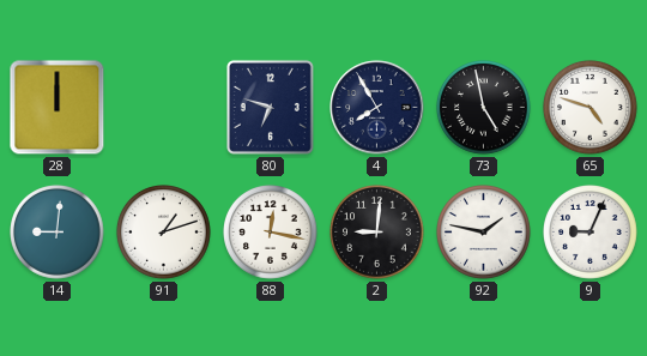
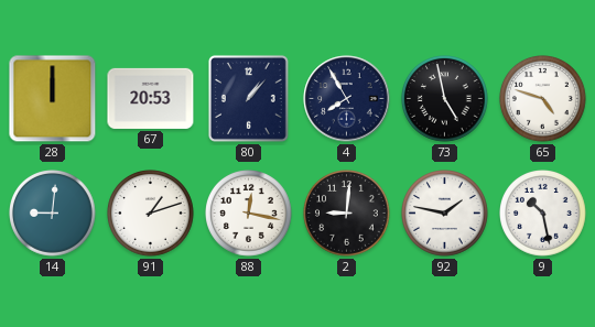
67: none -> 20:53 (151, 98)
80: 6:48 -> 1:07 (248, 98)
9: 9:04 -> 10:28 (543, 214)
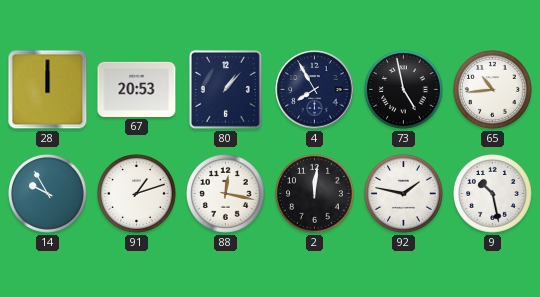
65: 4:48 -> 10:44 (493, 90)
14: 9:01 -> 9:55 (48, 194)
2: 9:01 -> 12:01 (315, 194)
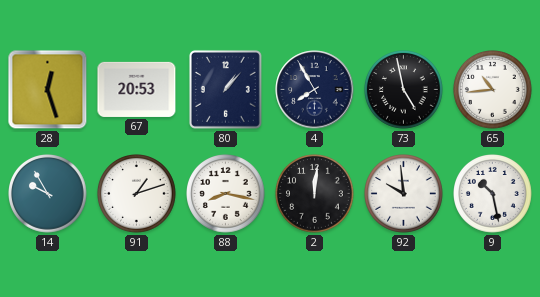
28: 12:00 -> 12:27 (48, 90)
88: 12:17 -> 8:17 (226, 194)
92: 1:47 -> 9:59 (404, 194)
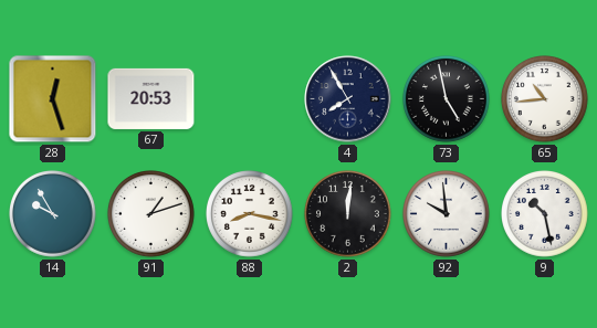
80: 1:07 -> none (225, 89)
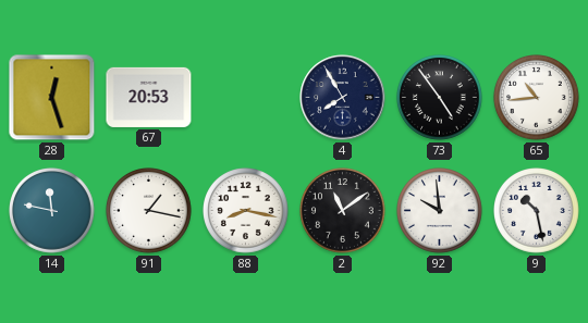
73: 4:58 -> 4:54 (440, 98)
14: 9:55 -> 11:47 (52, 211)
91: 1:12 -> 1:17 (149, 211)
2: 12:01 -> 11:09 (343, 211)
